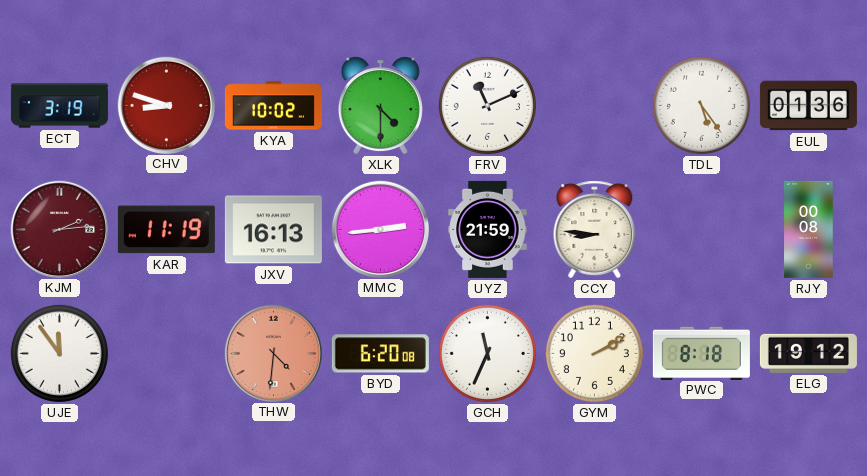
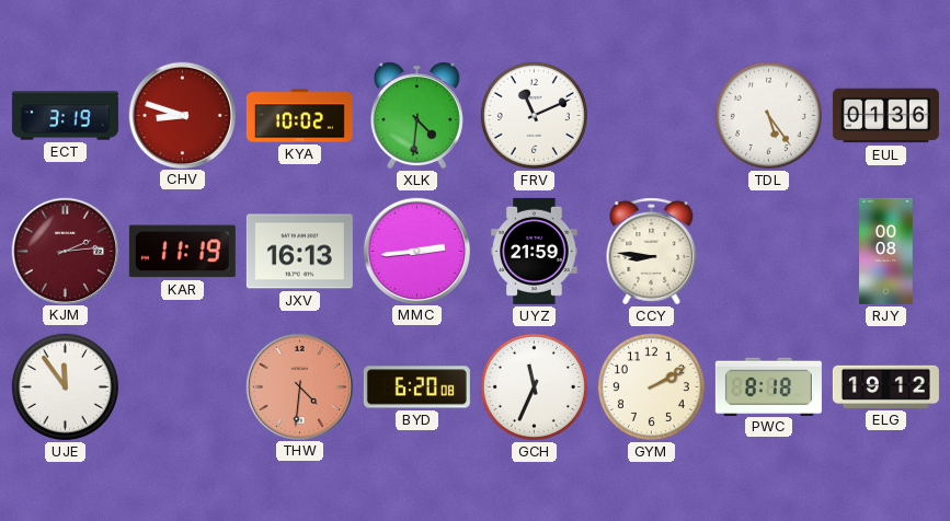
XLK: 4:30 -> 4:31 (416, 116)
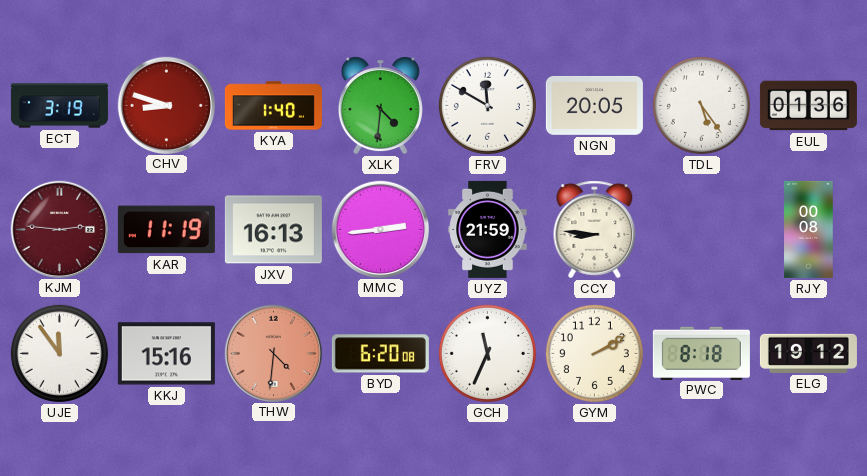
KYA: 10:02 -> 1:40 (273, 106)
FRV: 11:11 -> 11:50 (487, 105)
NGN: none -> 20:05 (594, 105)
KJM: 2:14 -> 2:46 (59, 229)
KKJ: none -> 15:16 (166, 354)
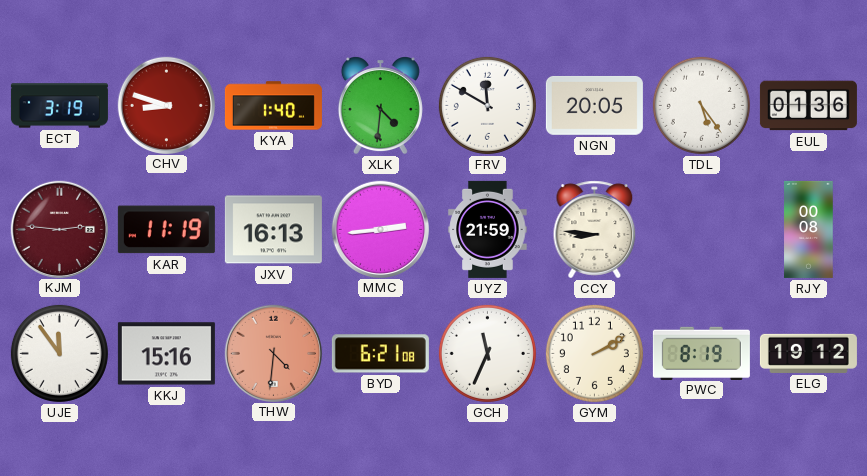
BYD: 6:20 -> 6:21 (380, 354)
PWC: 8:18 -> 8:19 (701, 353)
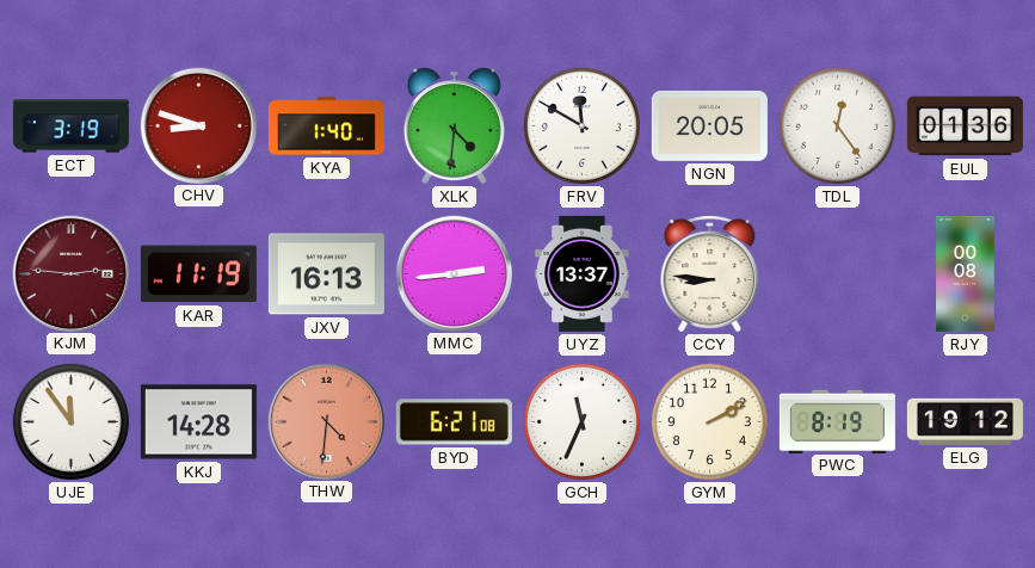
TDL: 5:24 -> 12:24 (837, 125)
UYZ: 21:59 -> 13:37 (583, 273)
KKJ: 15:16 -> 14:28 (198, 422)
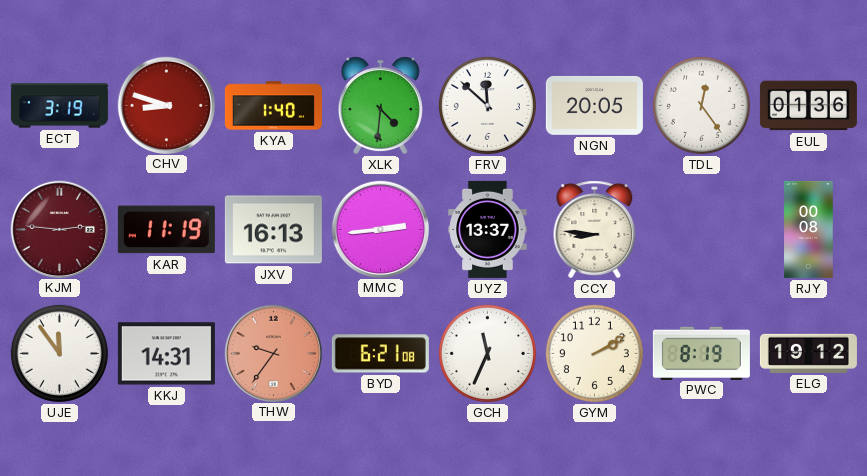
FRV: 11:50 -> 11:52 (487, 105)
KKJ: 14:28 -> 14:31 (166, 354)
THW: 4:31 -> 9:36 (273, 353)
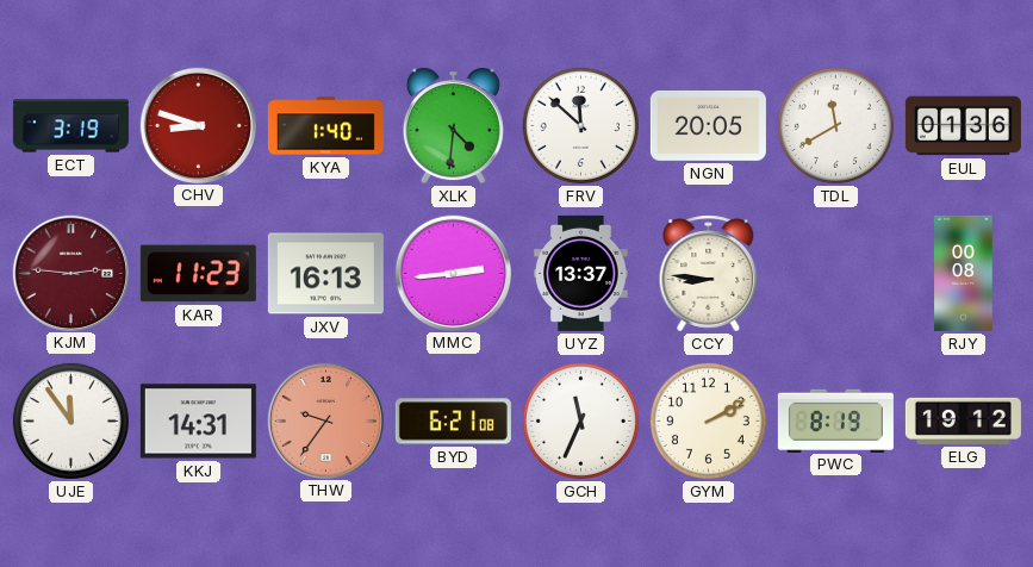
TDL: 12:24 -> 11:40 (835, 125)
KAR: 11:19 -> 11:23 (198, 274)
